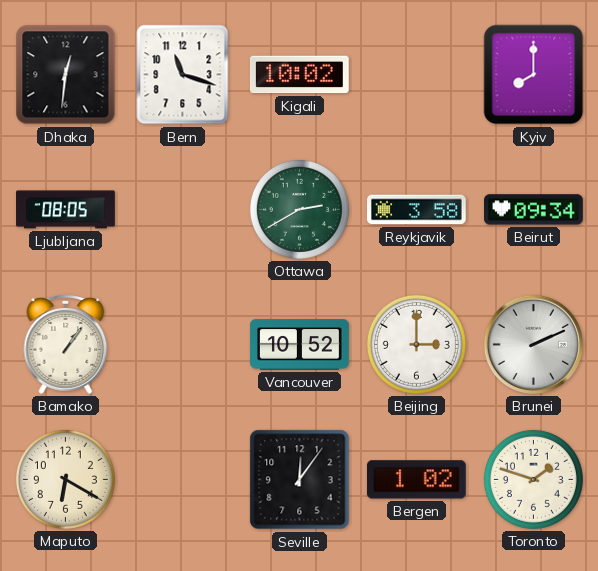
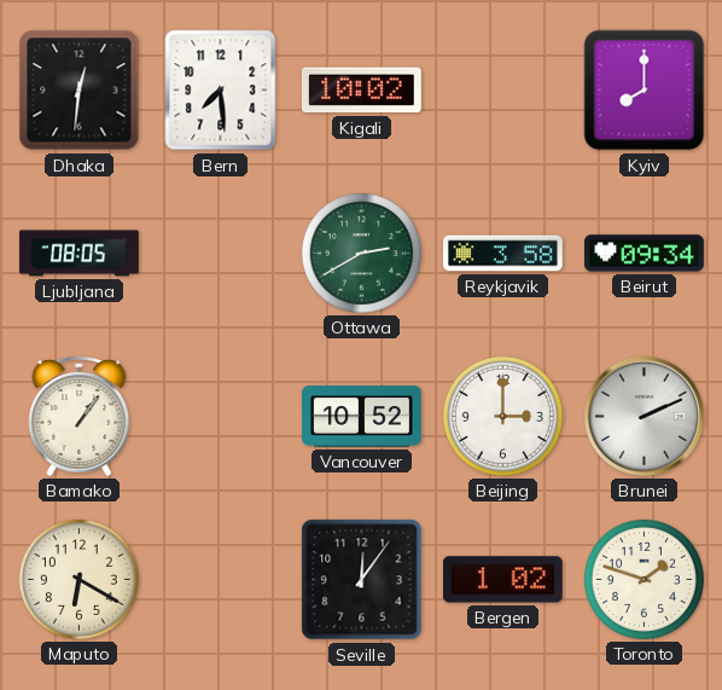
Bern: 11:18 -> 7:29 (221, 91)
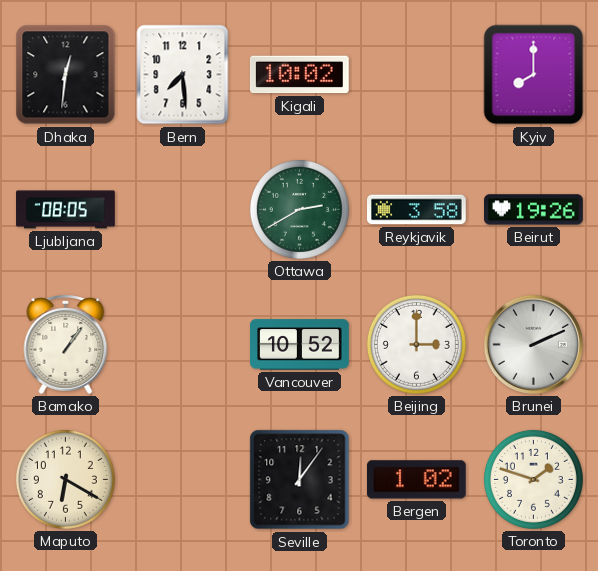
Beirut: 09:34 -> 19:26 (534, 210)
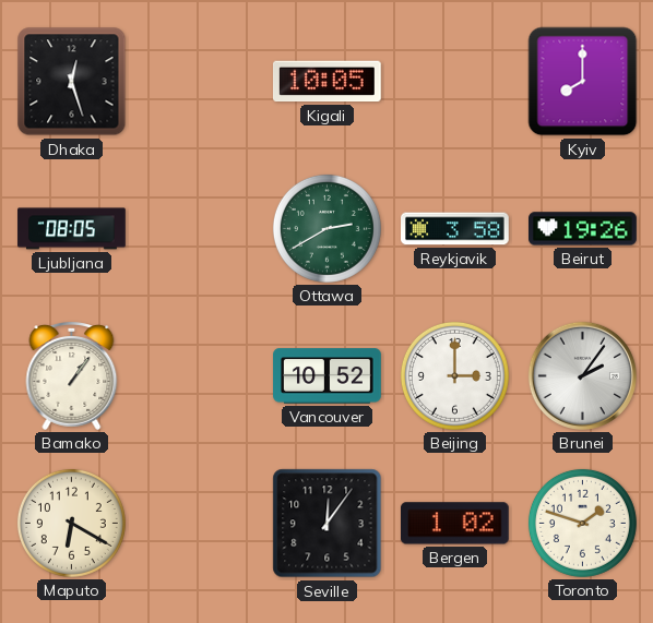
Dhaka: 12:31 -> 12:27 (72, 82)
Bern: 7:29 -> none (183, 75)
Kigali: 10:02 -> 10:05 (326, 82)
Brunei: 2:11 -> 2:06 (582, 375)
